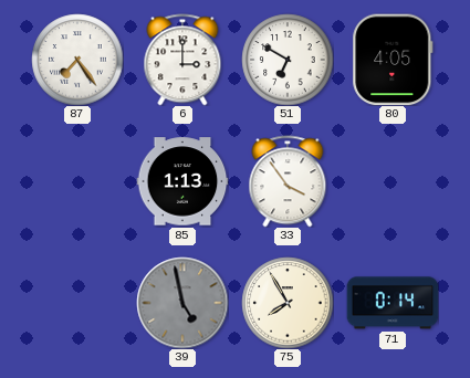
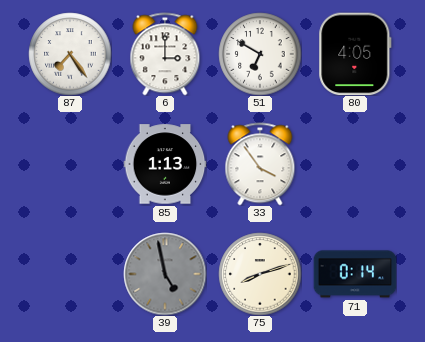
75: 7:55 -> 8:12 (260, 274)
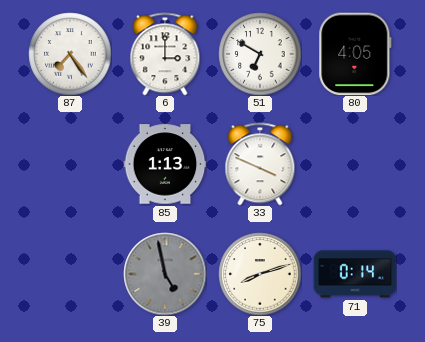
33: 3:54 -> 3:49 (260, 164)
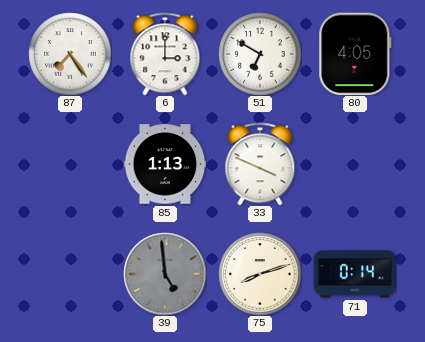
39: 4:58 -> 4:59 (165, 274)
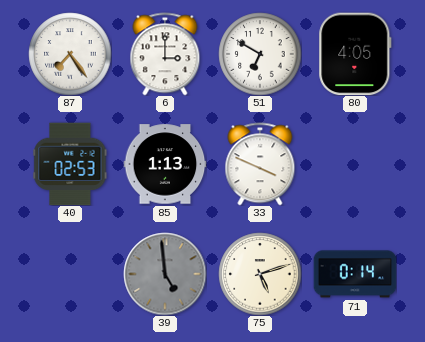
40: none -> 02:53 (70, 164)
75: 8:12 -> 5:12 (260, 274)
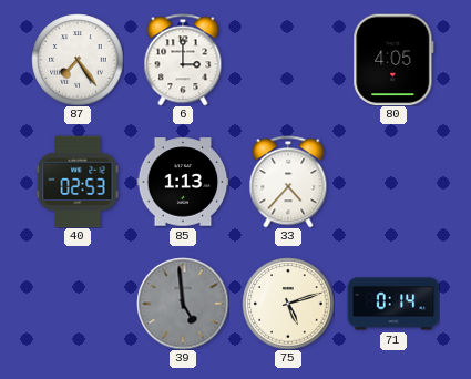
51: 6:50 -> none (260, 54)
33: 3:49 -> 4:37 (288, 182)
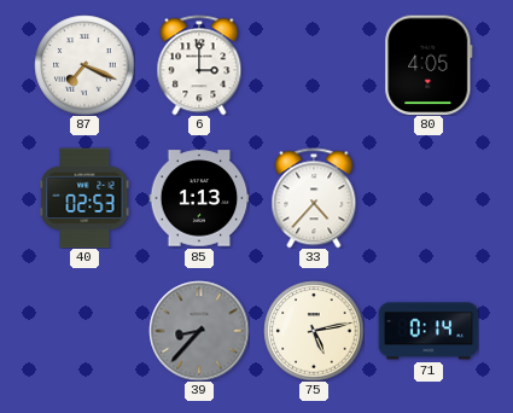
87: 7:24 -> 7:19 (84, 65)
39: 4:59 -> 8:37 (199, 331)
75: 5:12 -> 5:13 (314, 331)
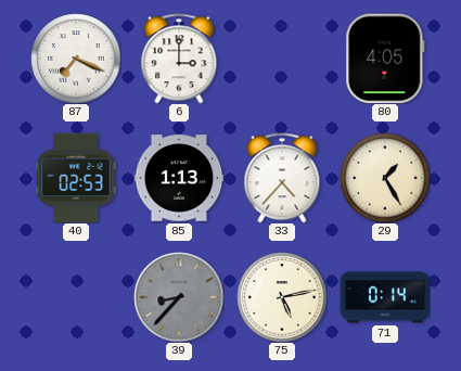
29: none -> 1:25 (385, 178)
